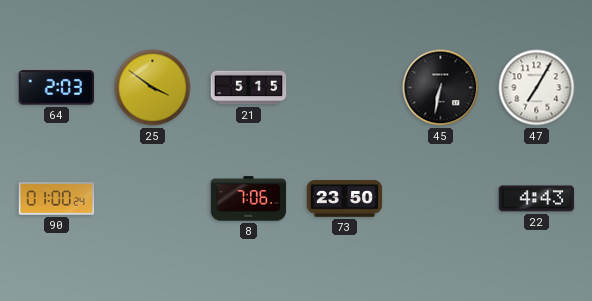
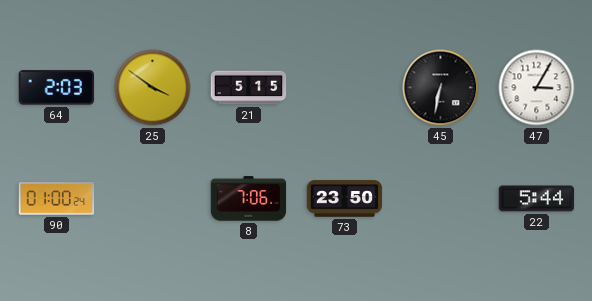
47: 7:05 -> 3:05 (537, 88)
22: 4:43 -> 5:44 (537, 199)
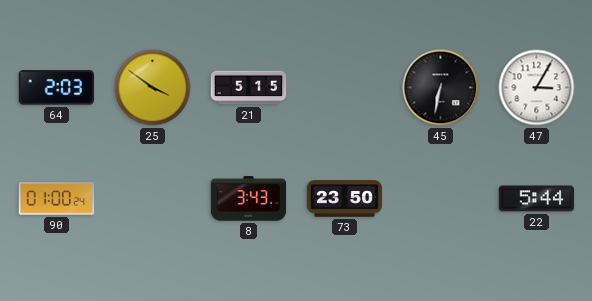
8: 7:06 -> 3:43 (249, 199)
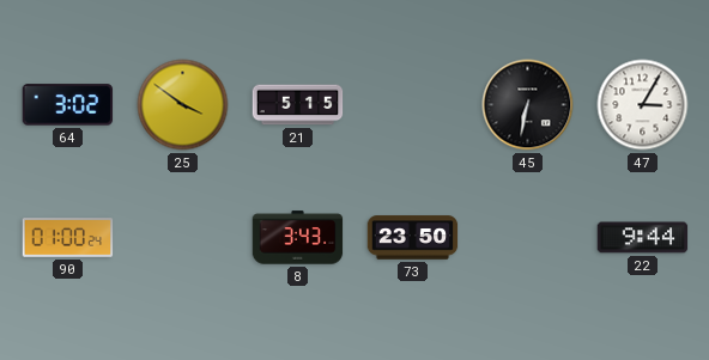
64: 2:03 -> 3:02 (68, 105)
22: 5:44 -> 9:44 (643, 238)
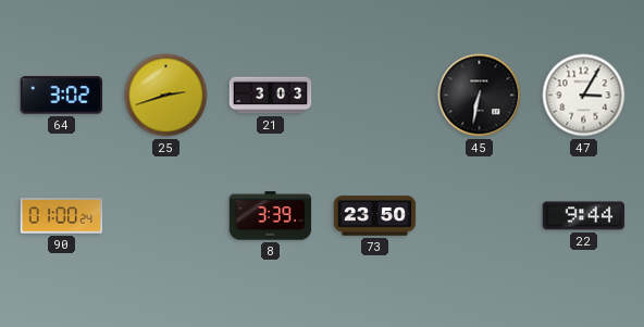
25: 3:51 -> 2:42 (166, 96)
21: 5:15 -> 3:03 (271, 96)
8: 3:43 -> 3:39 (271, 216)
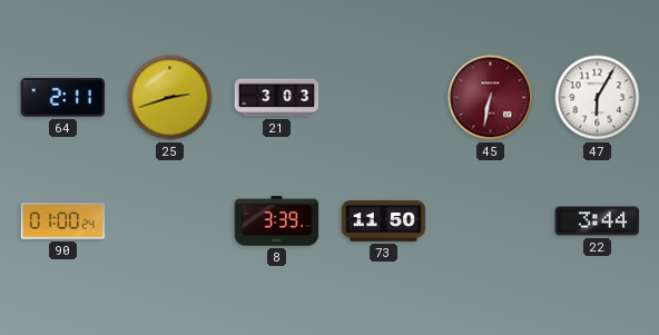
64: 3:02 -> 2:11 (63, 98)
45 dial: black -> burgundy (491, 98)
47: 3:05 -> 6:05 (598, 98)
73: 23:50 -> 11:50 (384, 221)
22: 9:44 -> 3:44 (598, 221)
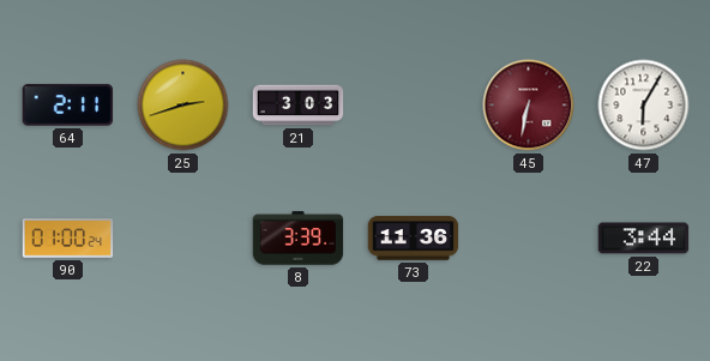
73: 11:50 -> 11:36 (414, 239)
